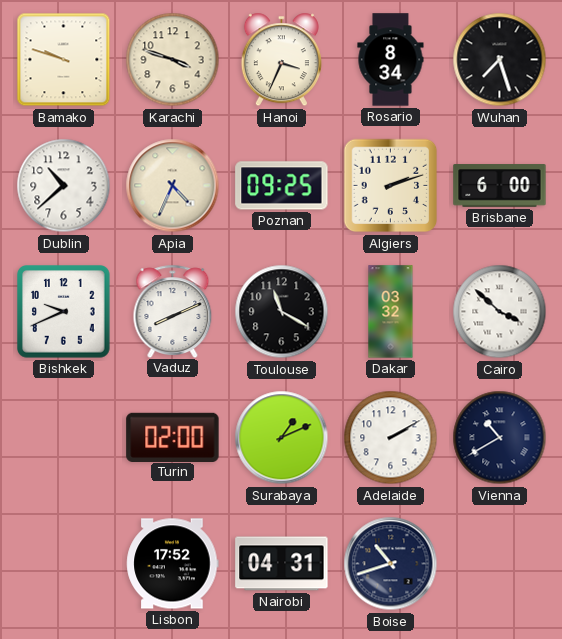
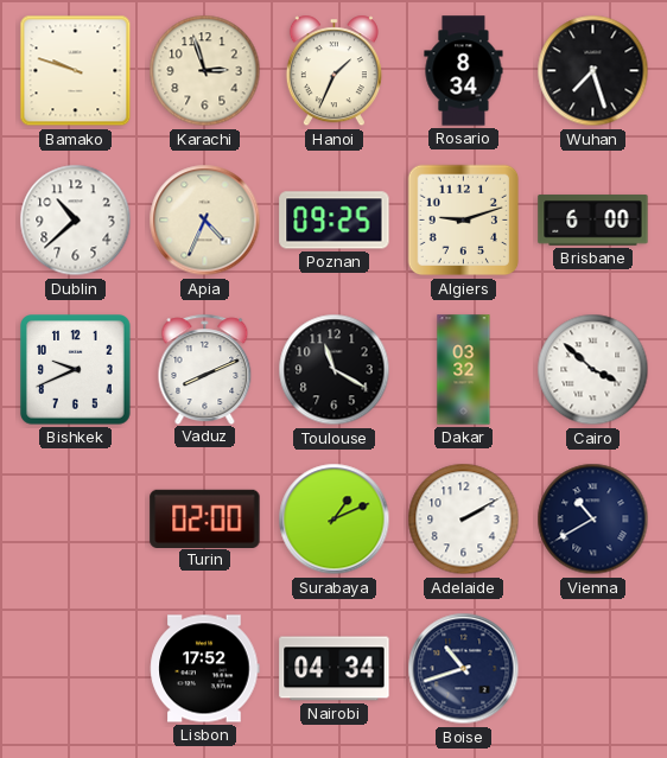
Karachi: 3:48 -> 2:57 (205, 71)
Hanoi: 3:34 -> 1:34 (333, 71)
Algiers: 2:12 -> 9:12 (464, 221)
Nairobi: 04:31 -> 04:34 (335, 669)
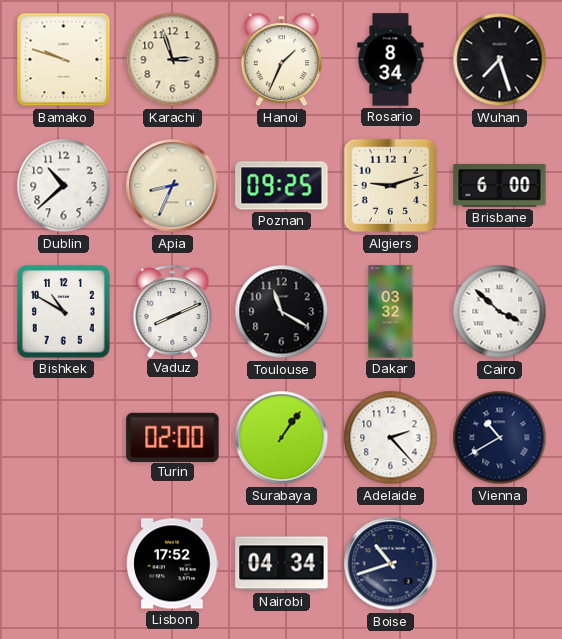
Apia: 4:34 -> 8:34 (173, 186)
Bishkek: 9:41 -> 10:50 (64, 312)
Surabaya: 1:11 -> 1:06 (282, 438)
Adelaide: 2:10 -> 2:23 (391, 438)
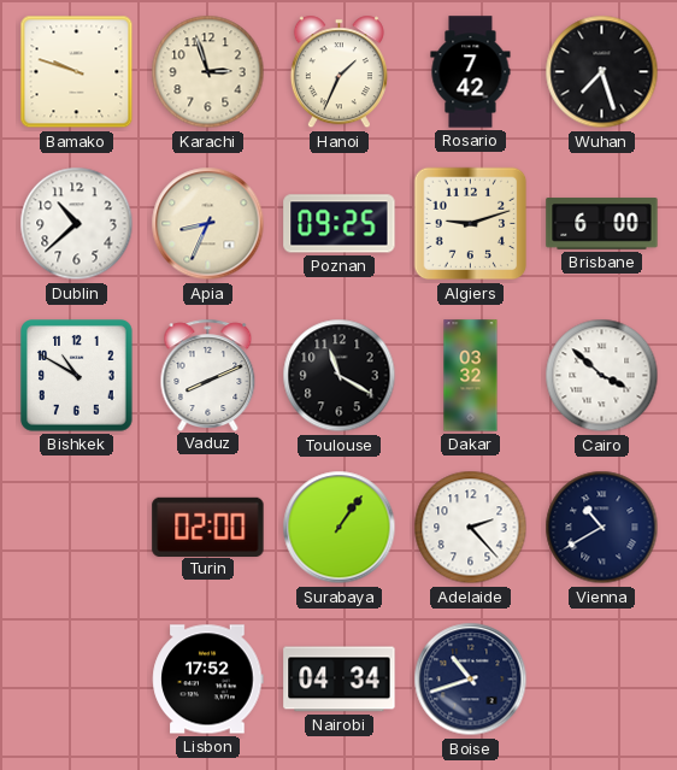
Rosario: 8:34 -> 7:42 (471, 72)
